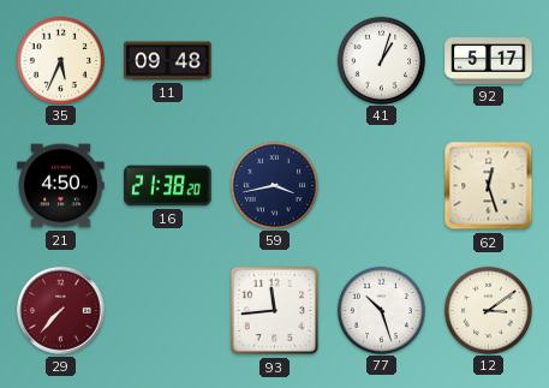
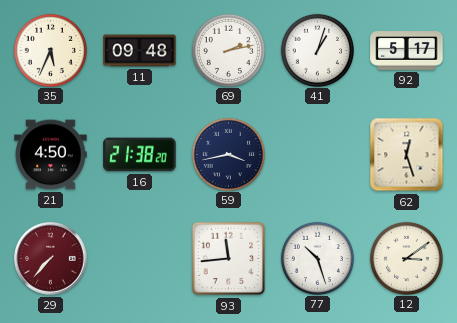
69: none -> 2:13 (228, 50)
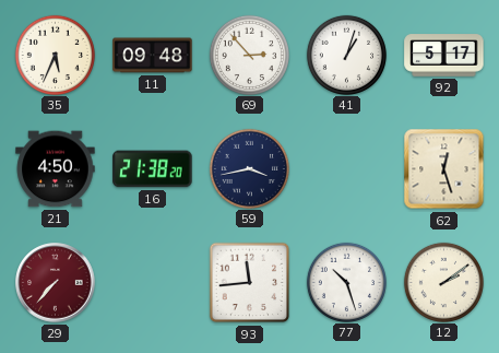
69: 2:13 -> 2:53 (249, 55)
12: 3:09 -> 2:09 (443, 282)
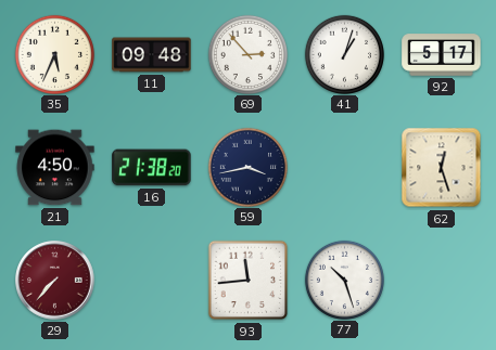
12: 2:09 -> none (443, 282)
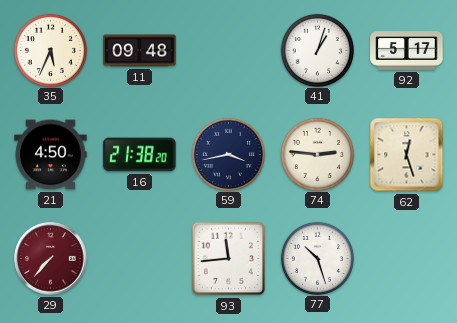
69: 2:53 -> none (247, 54)
74: none -> 2:46 (317, 154)
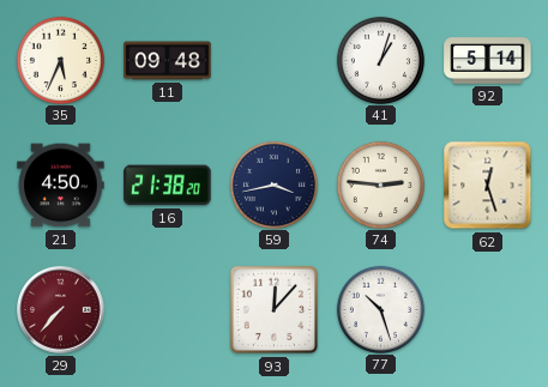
92: 5:17 -> 5:14 (488, 61)
93: 11:44 -> 12:07 (275, 310)
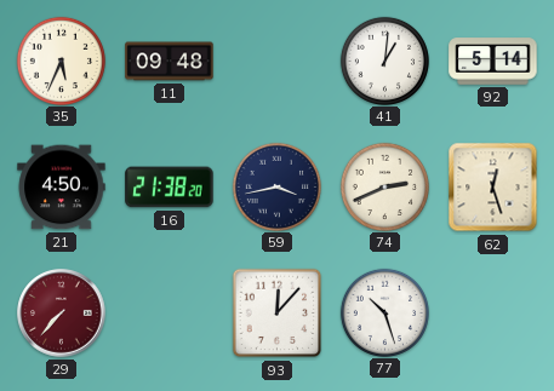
41: 1:03 -> 1:01 (384, 61)
74: 2:46 -> 2:41 (384, 186)
